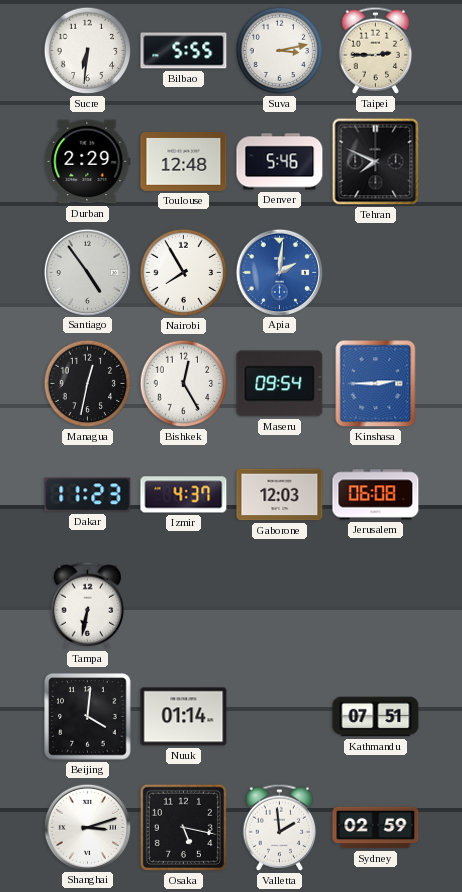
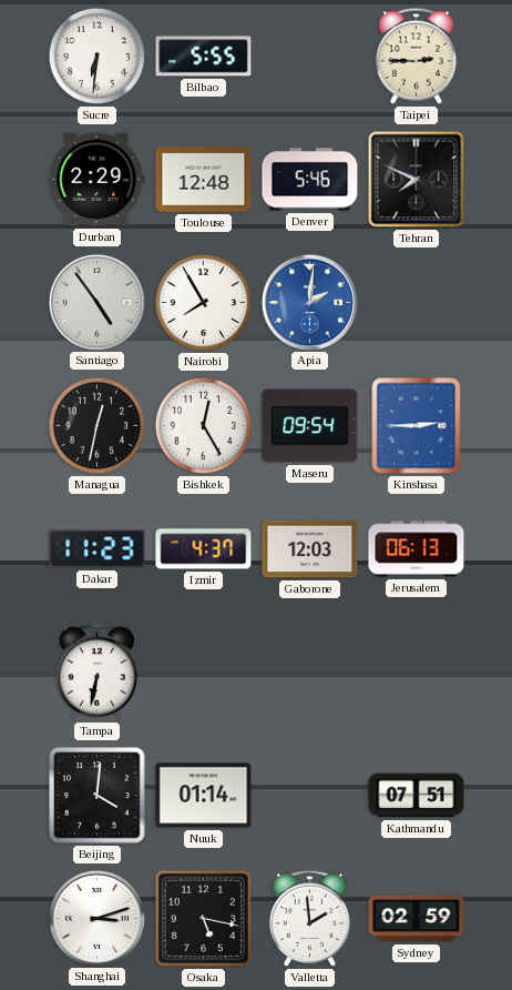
Suva: 3:13 -> none (280, 51)
Jerusalem: 06:08 -> 06:13 (417, 549)
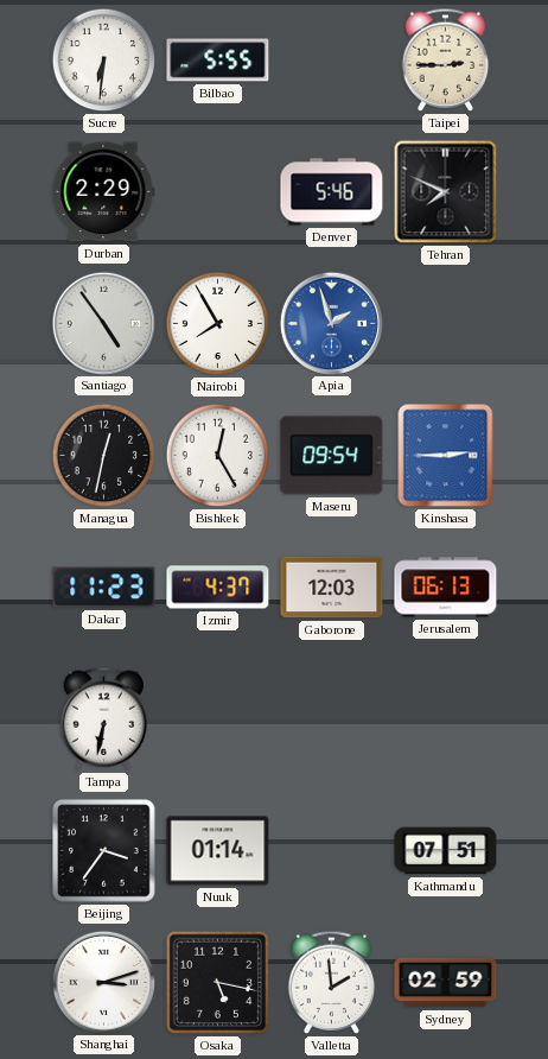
Toulouse: 12:48 -> none (204, 180)
Apia: 2:01 -> 1:57 (331, 323)
Beijing: 4:01 -> 3:36 (104, 851)
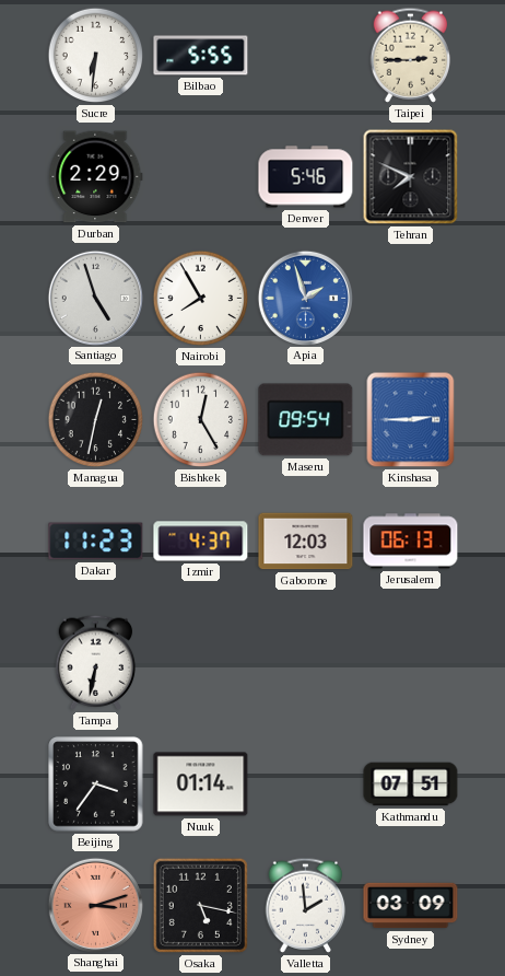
Santiago: 4:54 -> 4:57 (95, 298)
Shanghai dial: white -> salmon (95, 905)
Sydney: 02:59 -> 03:09 (411, 906)
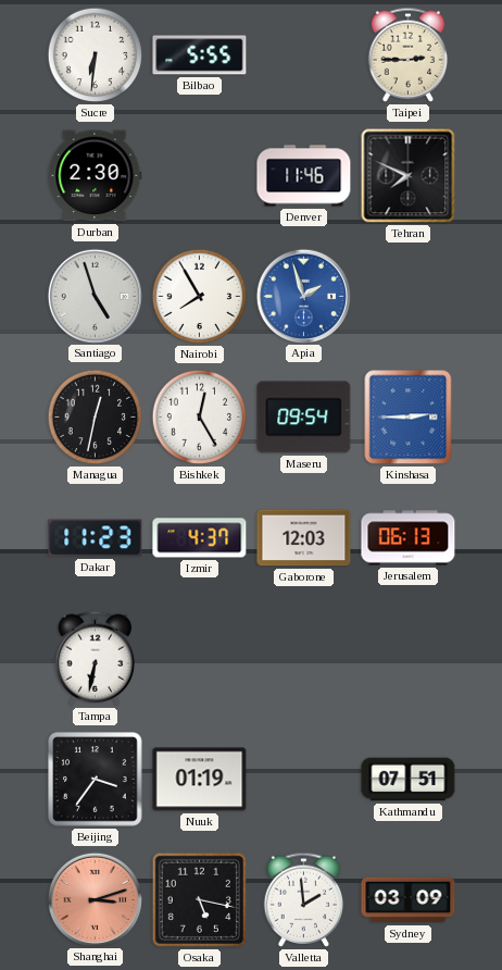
Durban: 2:29 -> 2:30 (96, 176)
Denver: 5:46 -> 11:46 (304, 176)
Nuuk: 01:14 -> 01:19 (200, 780)
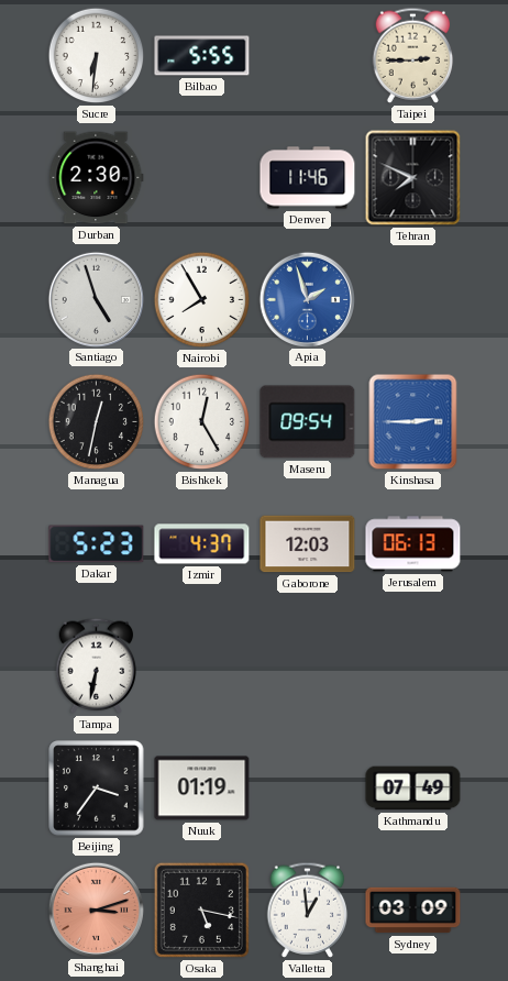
Dakar: 11:23 -> 5:23 (97, 544)
Kathmandu: 07:51 -> 07:49 (413, 789)
Valletta: 1:59 -> 12:59 (308, 910)
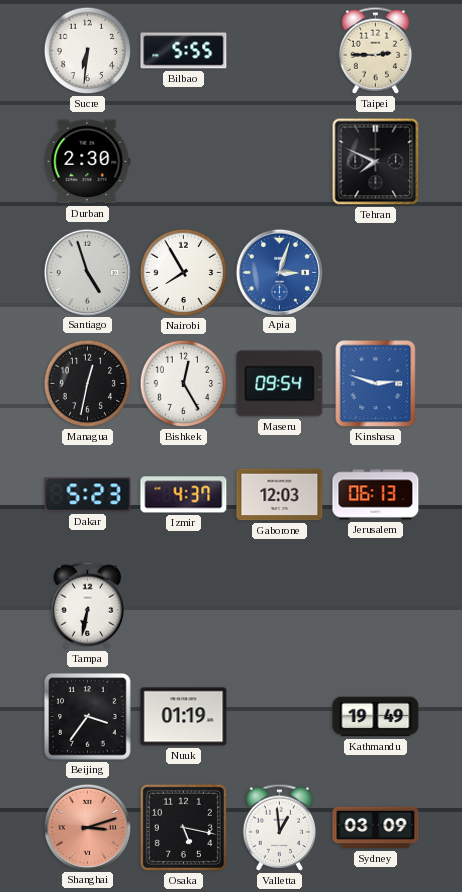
Denver: 11:46 -> none (308, 178)
Apia: 1:57 -> 3:03 (279, 272)
Kinshasa: 2:45 -> 2:48 (376, 384)
Kathmandu: 07:49 -> 19:49 (376, 717)
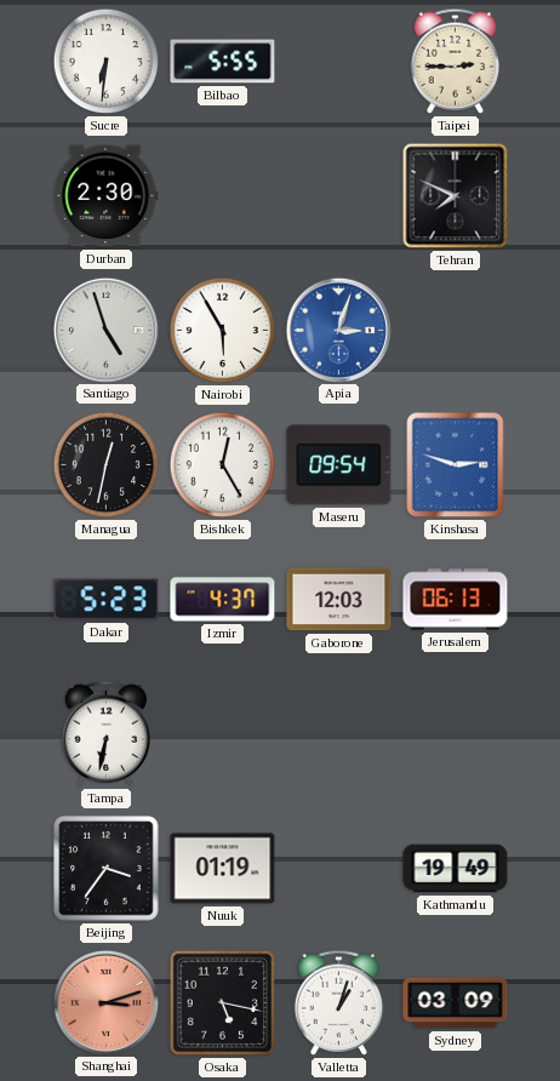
Nairobi: 7:55 -> 5:55 (223, 331)
Valletta: 12:59 -> 1:03 (339, 1002)
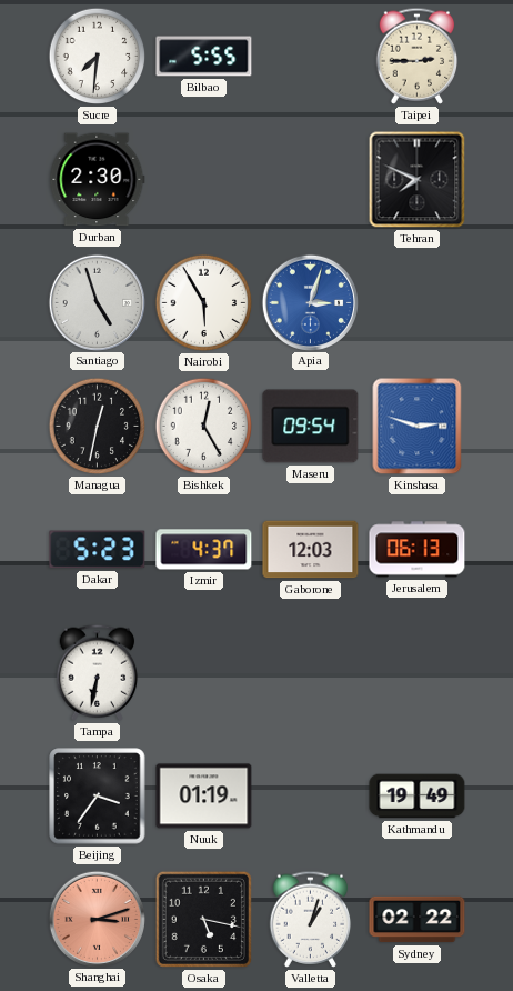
Sucre: 6:31 -> 7:31 (98, 57)
Sydney: 03:09 -> 02:22 (418, 920)
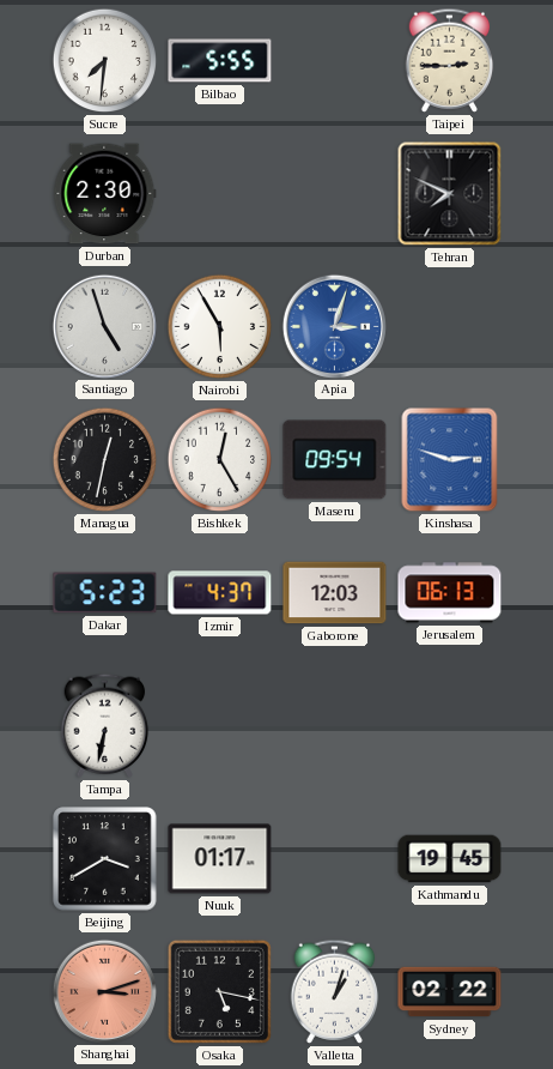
Beijing: 3:36 -> 3:40 (105, 859)
Nuuk: 01:19 -> 01:17 (220, 859)
Kathmandu: 19:49 -> 19:45 (450, 859)
